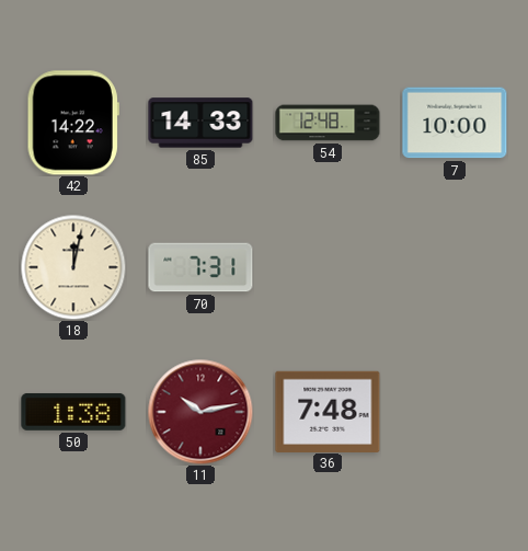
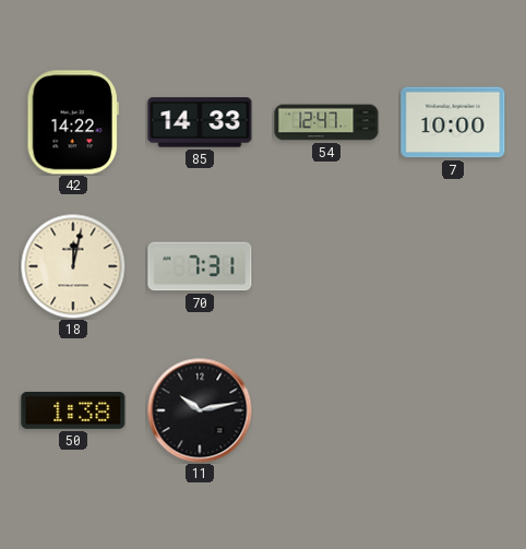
54: 12:48 -> 12:47 (326, 122)
11 dial: burgundy -> black (200, 410)
36: 7:48 -> none (328, 411)
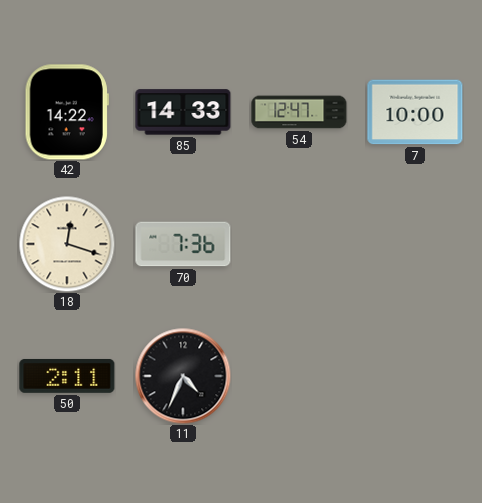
18: 12:02 -> 12:18 (67, 244)
70: 7:31 -> 7:36 (183, 244)
50: 1:38 -> 2:11 (67, 376)
11: 10:13 -> 4:34 (183, 376)
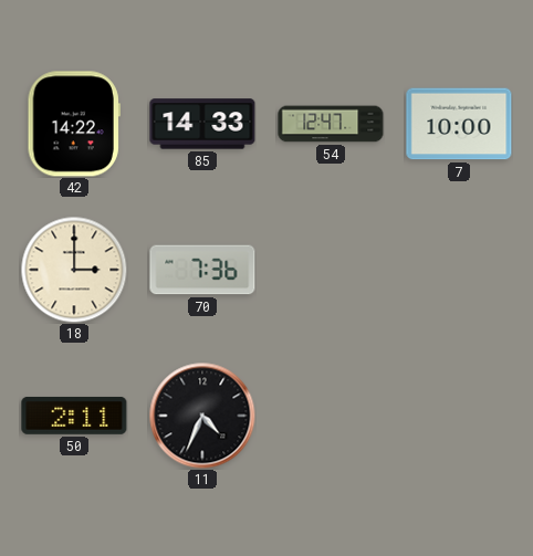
18: 12:18 -> 3:00 (74, 270)
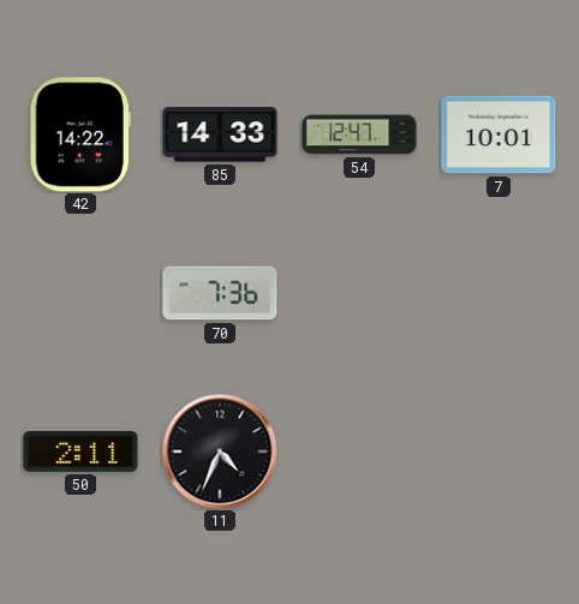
7: 10:00 -> 10:01 (499, 134)
18: 3:00 -> none (74, 270)
